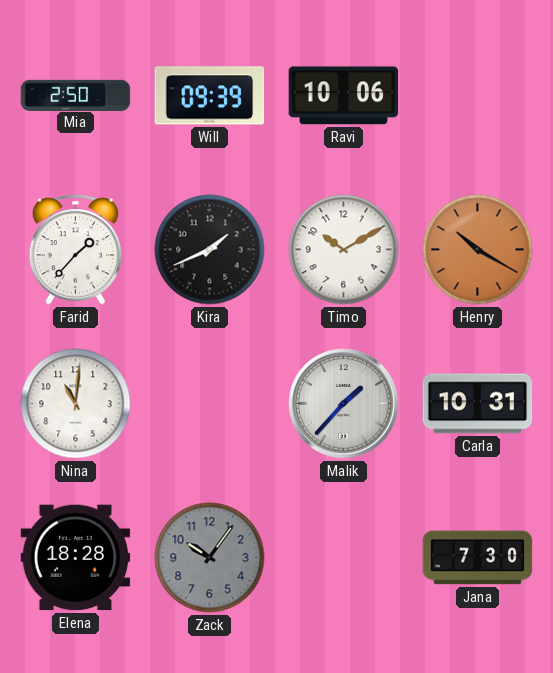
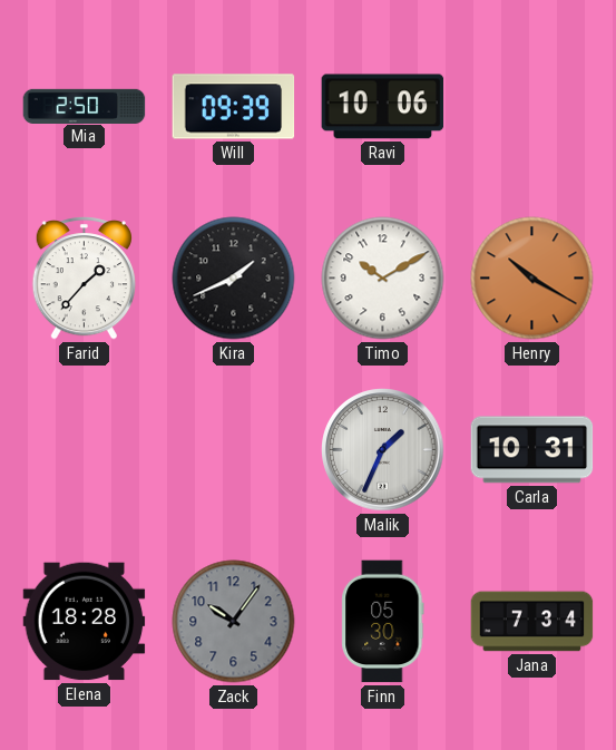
Nina: 11:01 -> none (76, 404)
Malik: 1:37 -> 1:34 (383, 450)
Finn: none -> 05:30 (383, 622)
Jana: 7:30 -> 7:34 (532, 622)
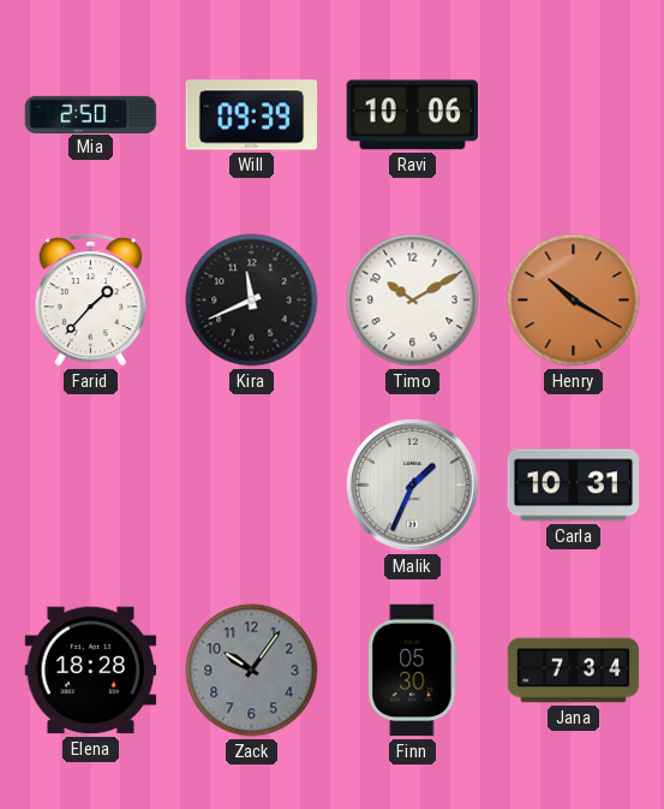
Kira: 1:41 -> 11:41 (252, 301)
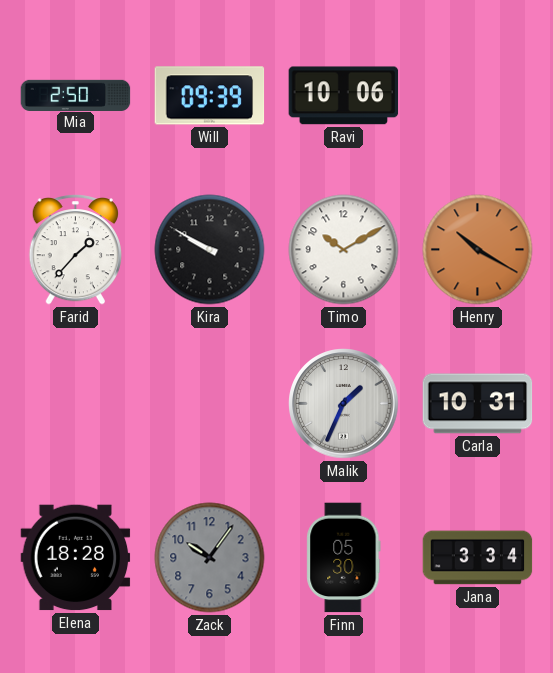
Kira: 11:41 -> 9:50 (210, 250)
Jana: 7:34 -> 3:34 (478, 558)
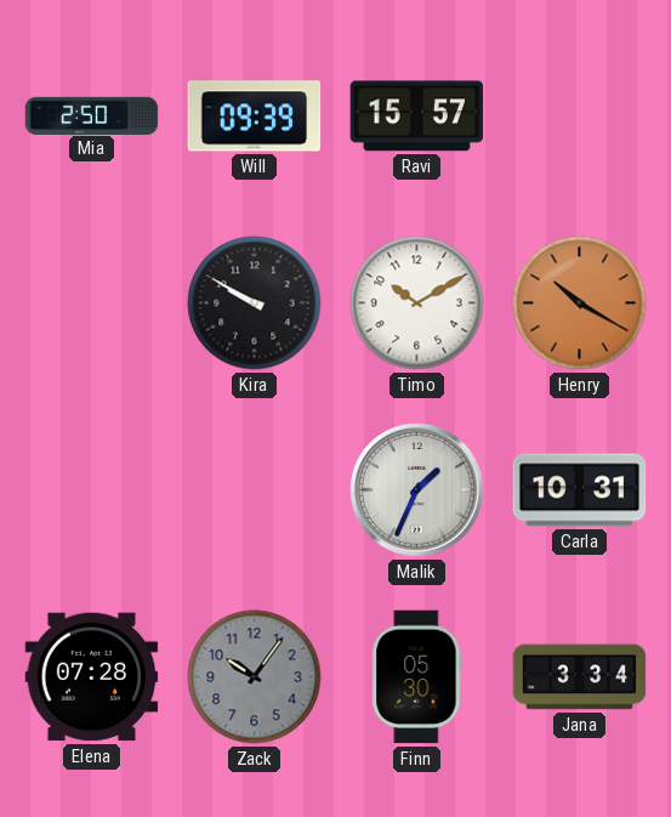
Ravi: 10:06 -> 15:57 (417, 117)
Farid: 1:37 -> none (75, 250)
Elena: 18:28 -> 07:28 (92, 677)
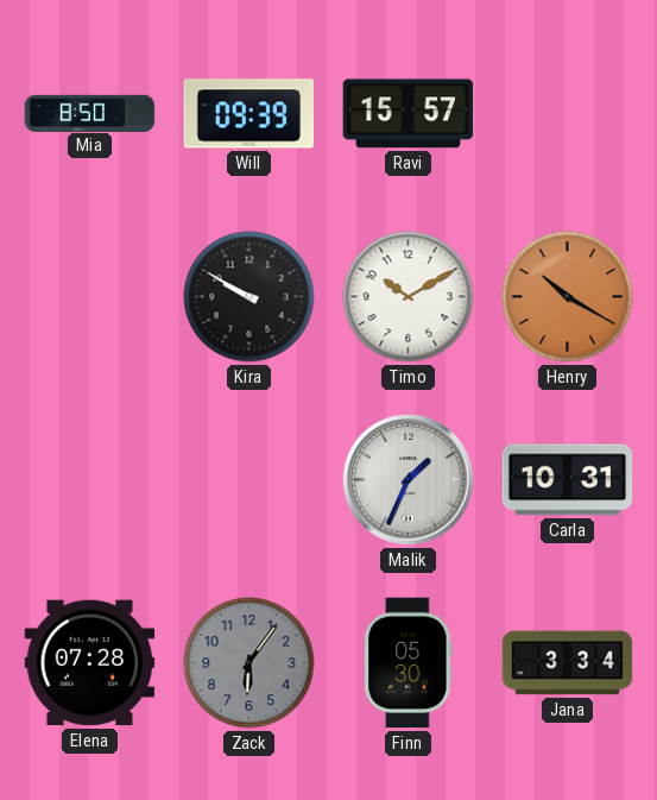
Mia: 2:50 -> 8:50 (90, 113)
Zack: 10:06 -> 6:06 (249, 663)
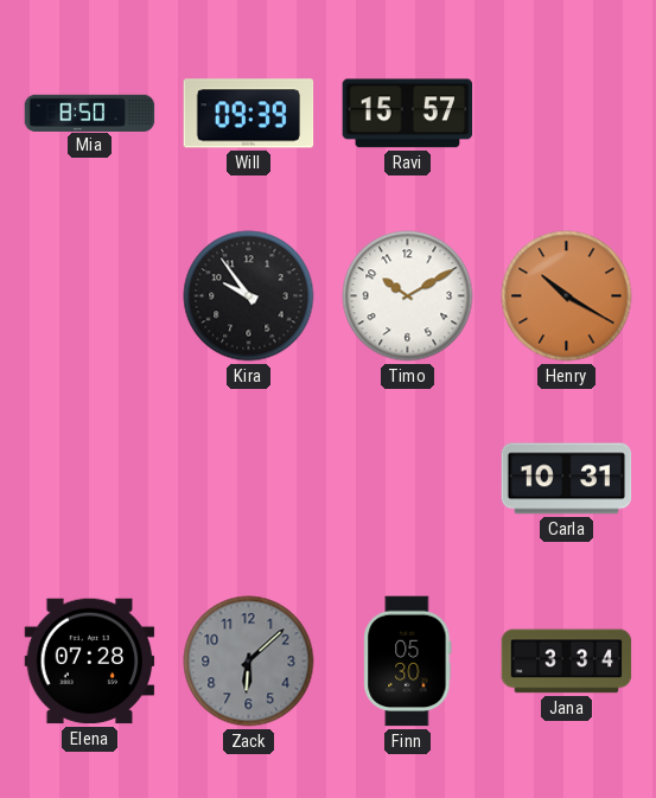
Kira: 9:50 -> 9:54 (249, 296)
Malik: 1:34 -> none (409, 480)
Zack: 6:06 -> 6:08 (249, 662)
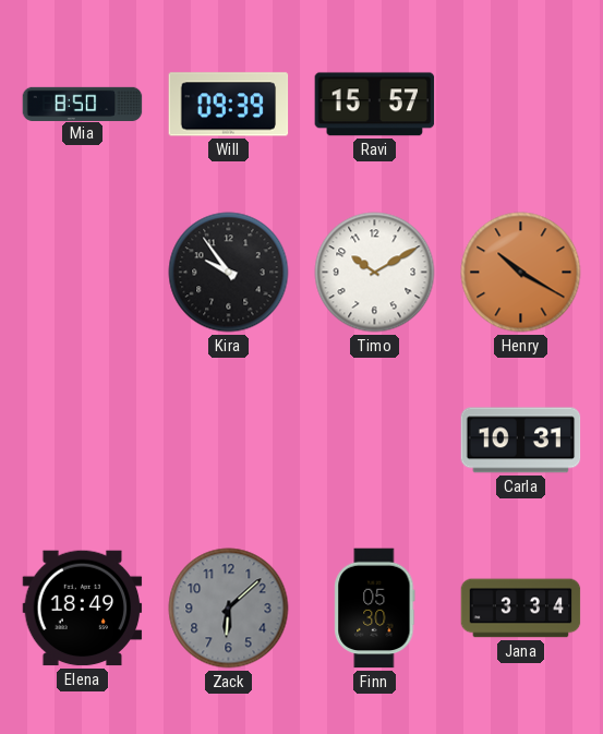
Elena: 07:28 -> 18:49 (83, 609)
